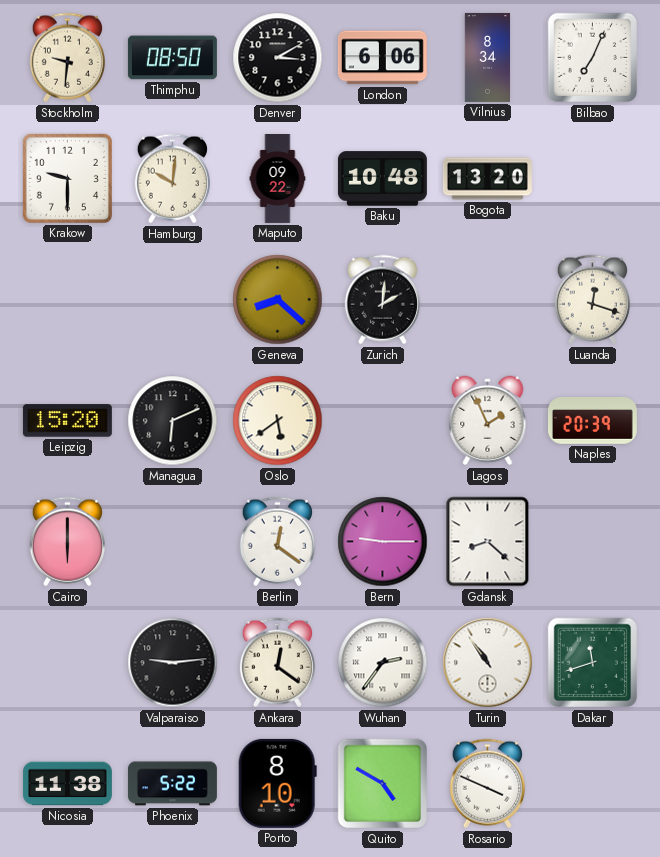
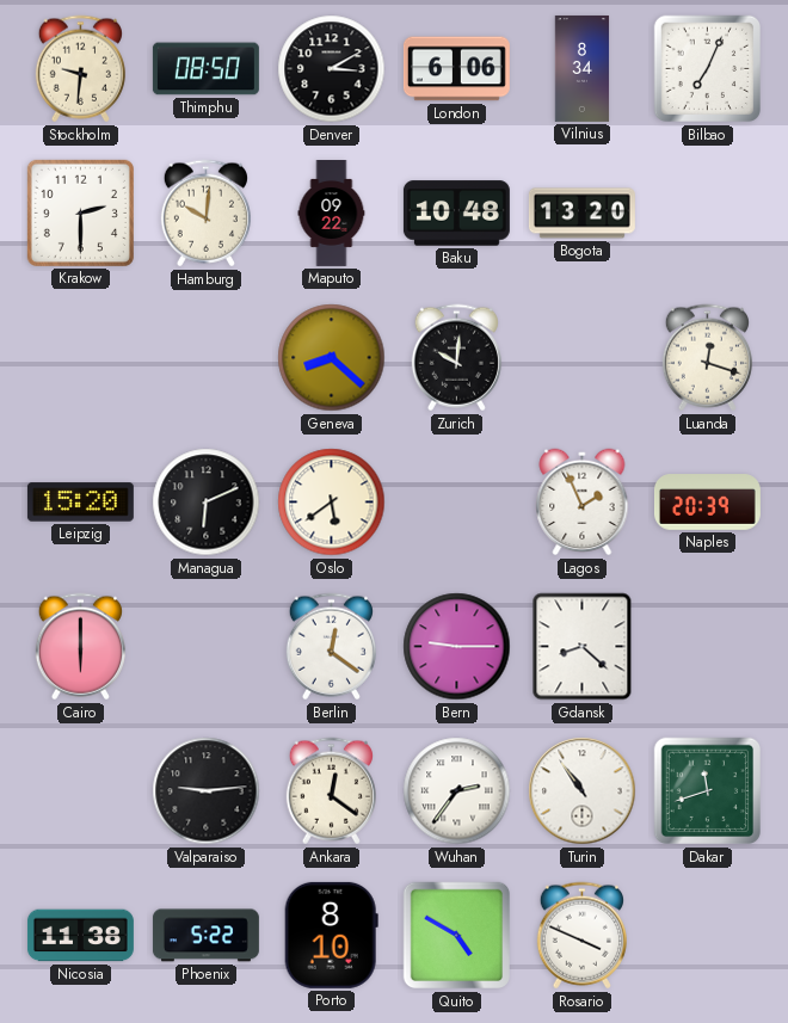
Krakow: 9:30 -> 2:30 (80, 212)
Zurich: 2:01 -> 10:01 (456, 358)
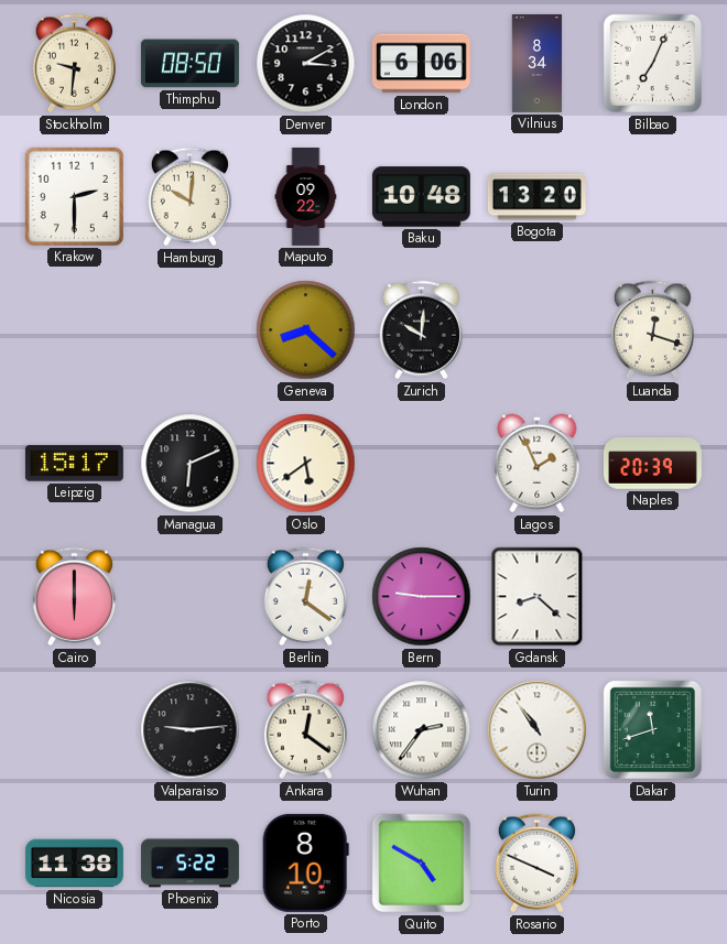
Leipzig: 15:20 -> 15:17 (74, 464)
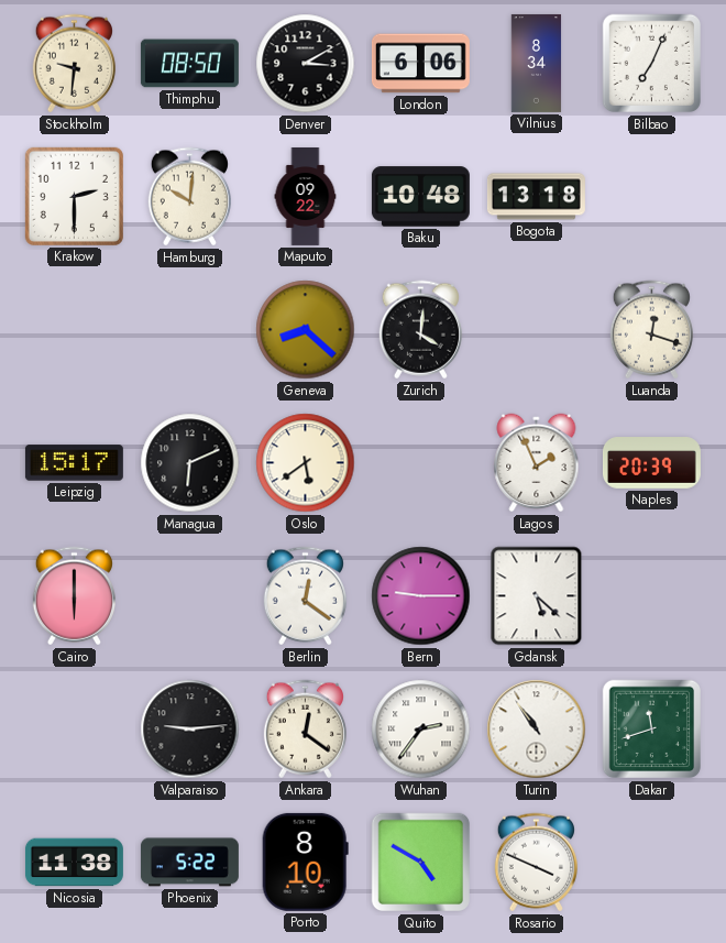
Bogota: 13:20 -> 13:18 (536, 197)
Zurich: 10:01 -> 4:01 (420, 330)
Gdansk: 8:22 -> 5:22 (537, 596)
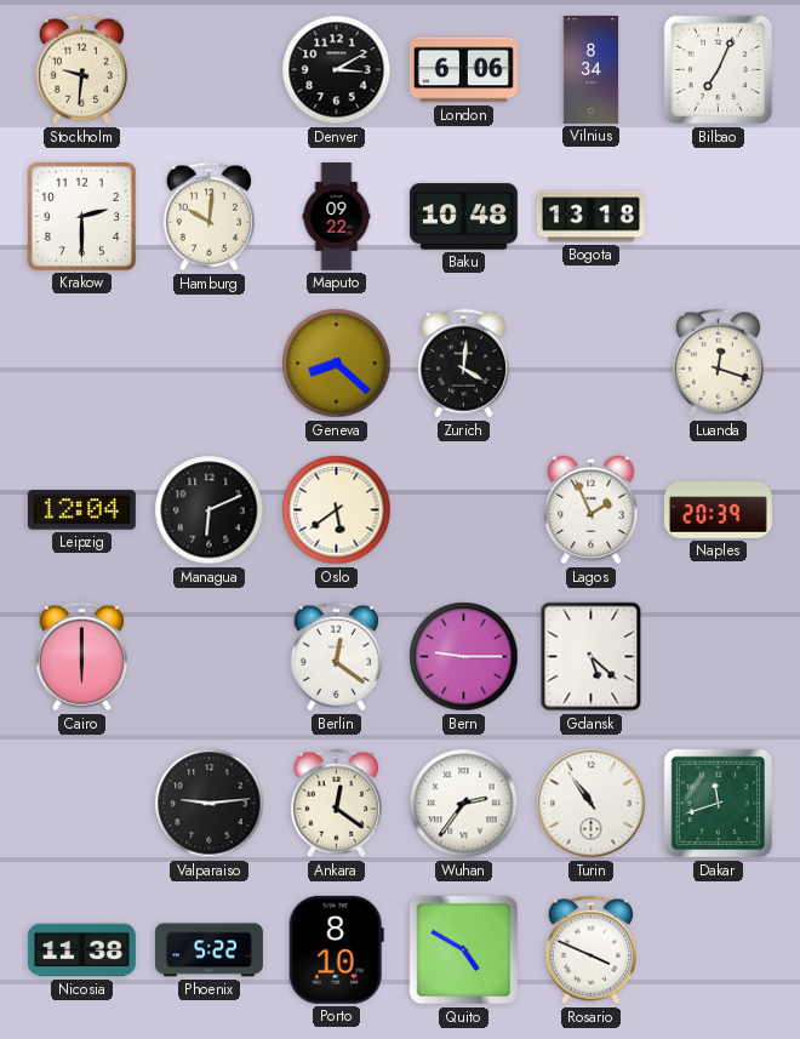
Thimphu: 08:50 -> none (189, 64)
Leipzig: 15:17 -> 12:04 (81, 510)
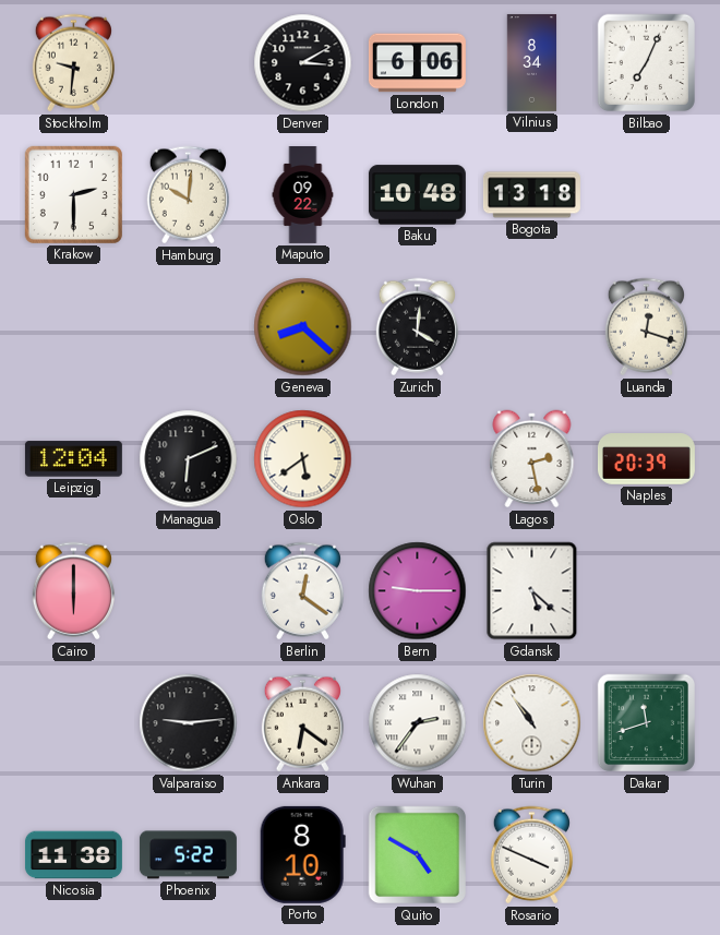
Lagos: 1:56 -> 2:28 (532, 459)
Ankara: 12:21 -> 6:21 (302, 723)
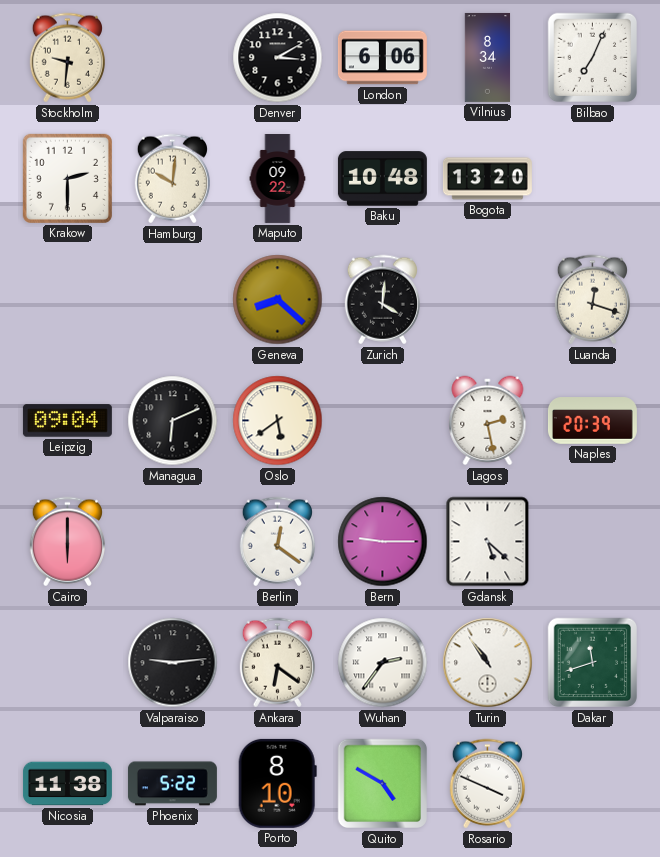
Bogota: 13:18 -> 13:20 (487, 179)
Leipzig: 12:04 -> 09:04 (67, 421)
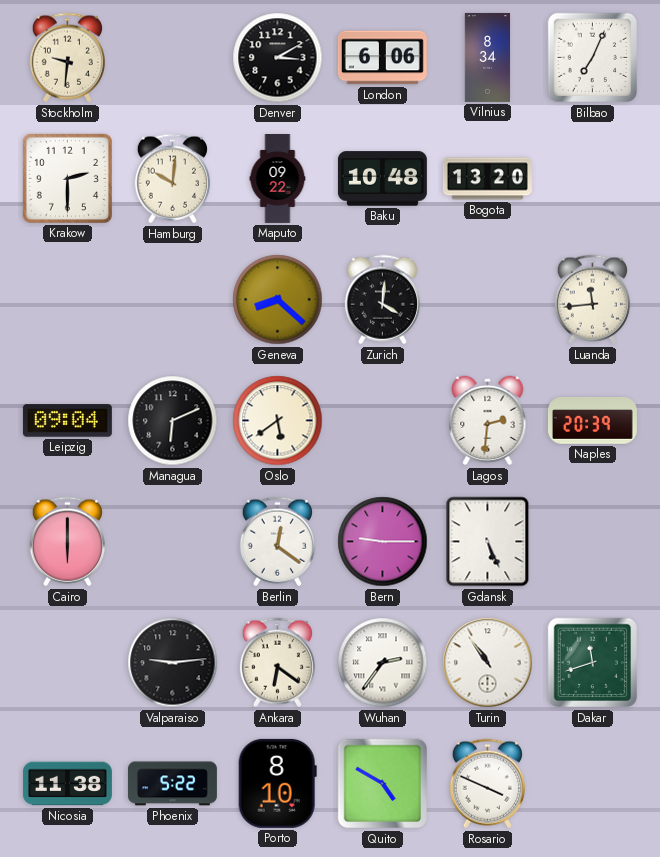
Luanda: 12:18 -> 11:44 (592, 300)
Lagos: 2:28 -> 2:31 (488, 421)
Gdansk: 5:22 -> 5:26 (488, 542)
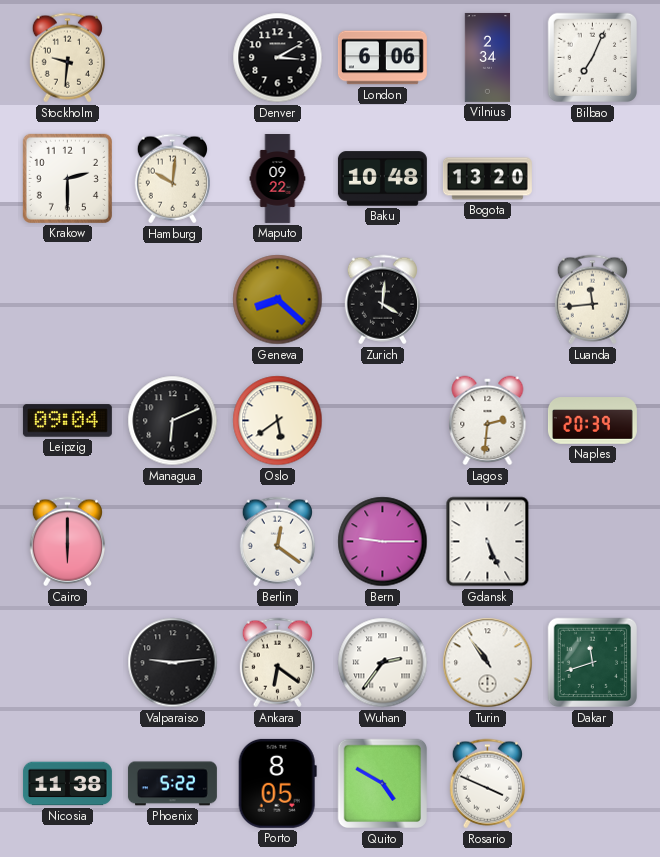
Vilnius: 8:34 -> 2:34 (488, 57)
Porto: 8:10 -> 8:05 (277, 783)
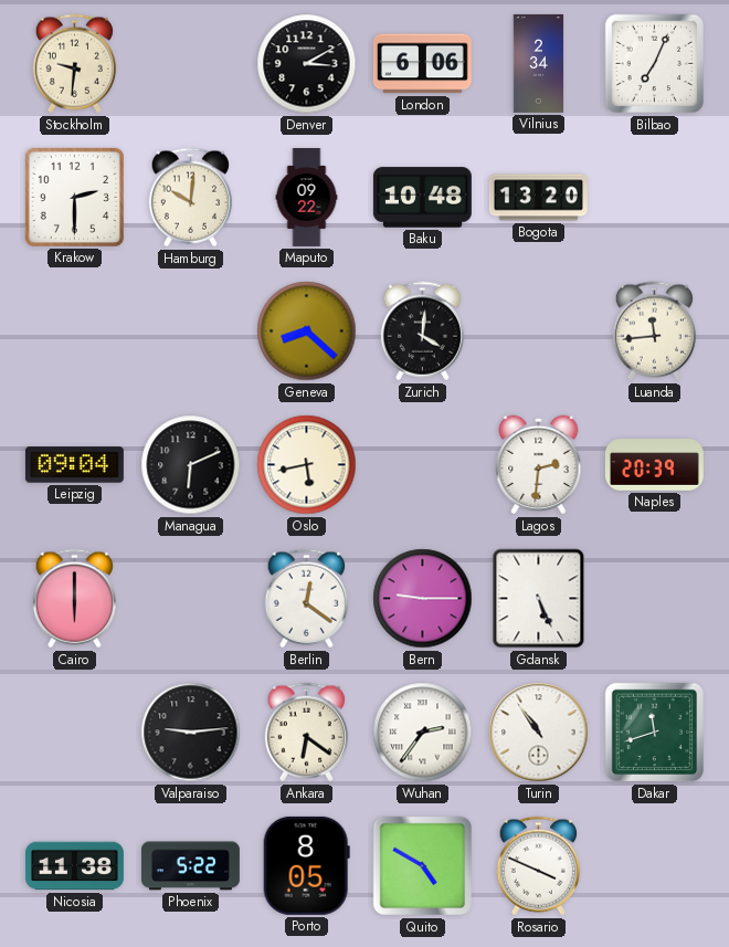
Oslo: 5:39 -> 5:43 (307, 465)
